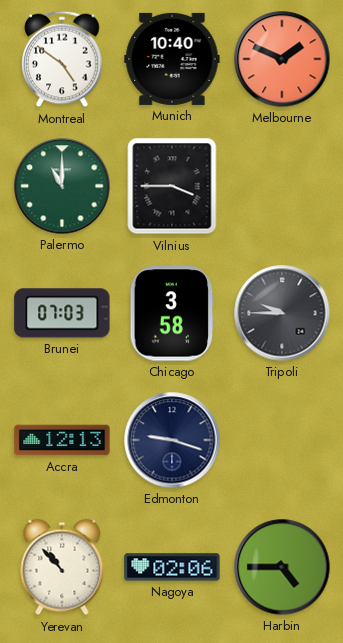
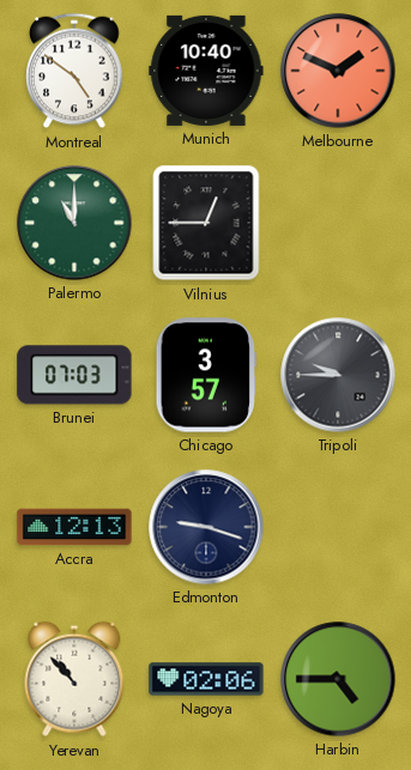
Vilnius: 3:45 -> 12:45 (206, 223)
Chicago: 3:58 -> 3:57 (206, 375)
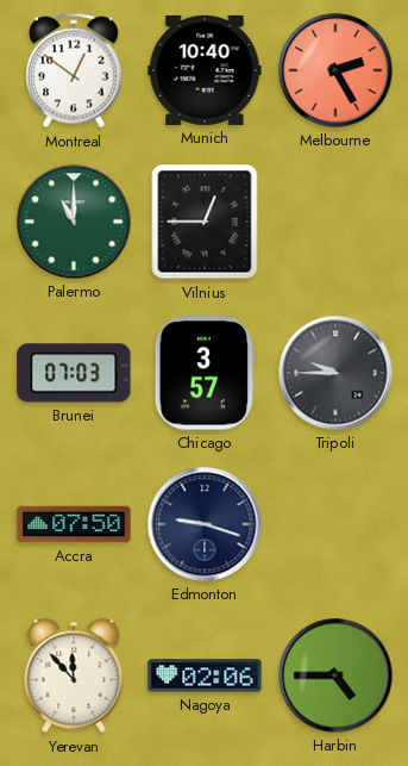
Montreal: 4:51 -> 12:51 (74, 70)
Melbourne: 1:49 -> 2:25 (335, 70)
Accra: 12:13 -> 07:50 (74, 524)
Yerevan: 10:53 -> 11:53 (74, 675)
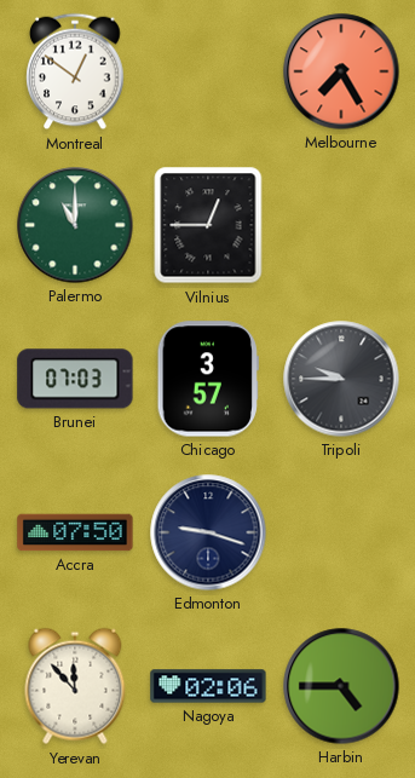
Munich: 10:40 -> none (205, 70)
Melbourne: 2:25 -> 7:25 (341, 71)
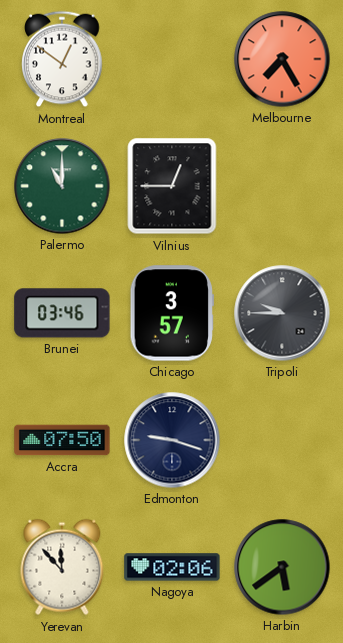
Brunei: 07:03 -> 03:46 (62, 313)
Harbin: 4:45 -> 5:39 (282, 567)
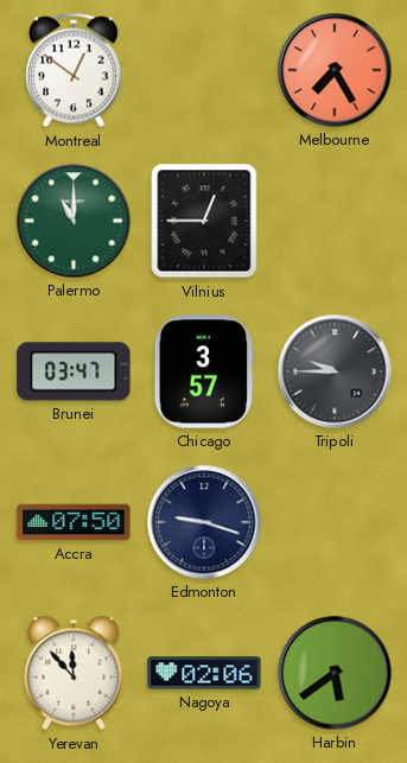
Brunei: 03:46 -> 03:47 (74, 371)
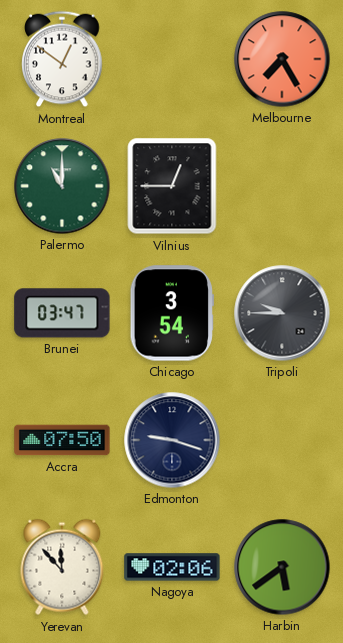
Chicago: 3:57 -> 3:54 (172, 313)
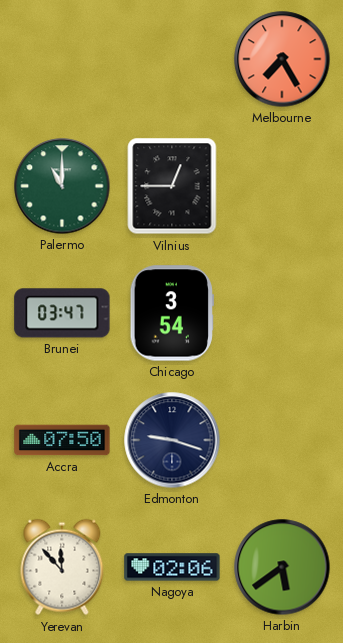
Montreal: 12:51 -> none (62, 59)
Tripoli: 9:45 -> none (282, 313)
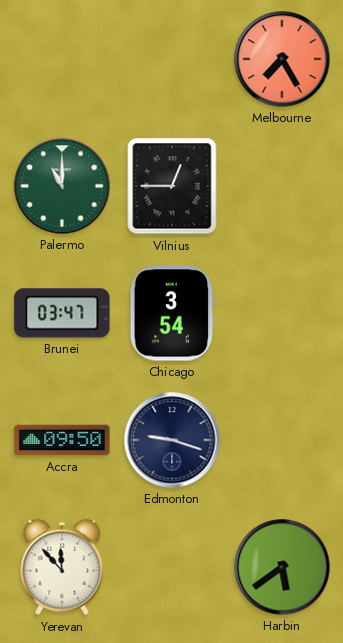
Accra: 07:50 -> 09:50 (62, 440)
Nagoya: 02:06 -> none (172, 567)
